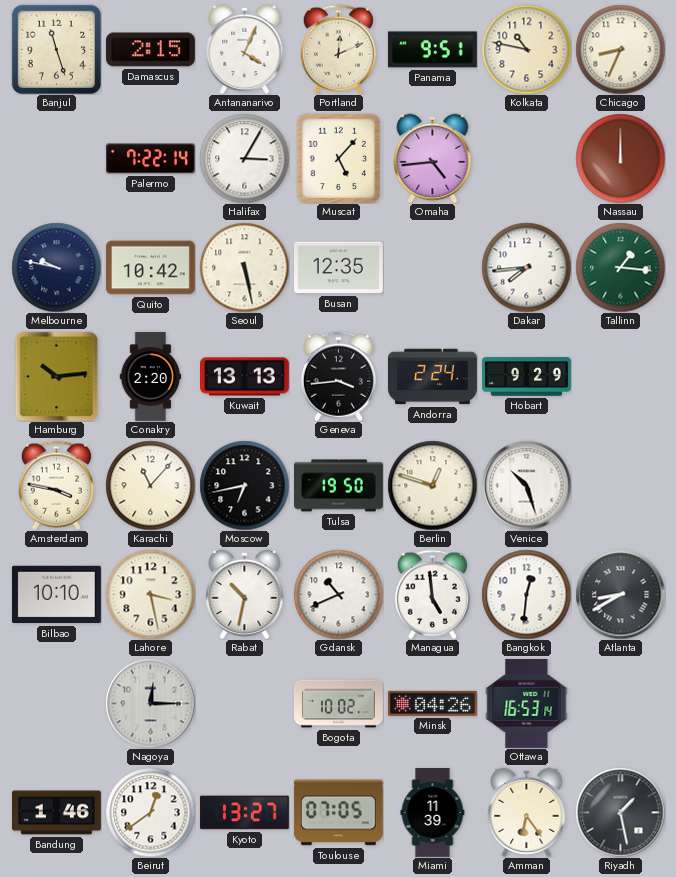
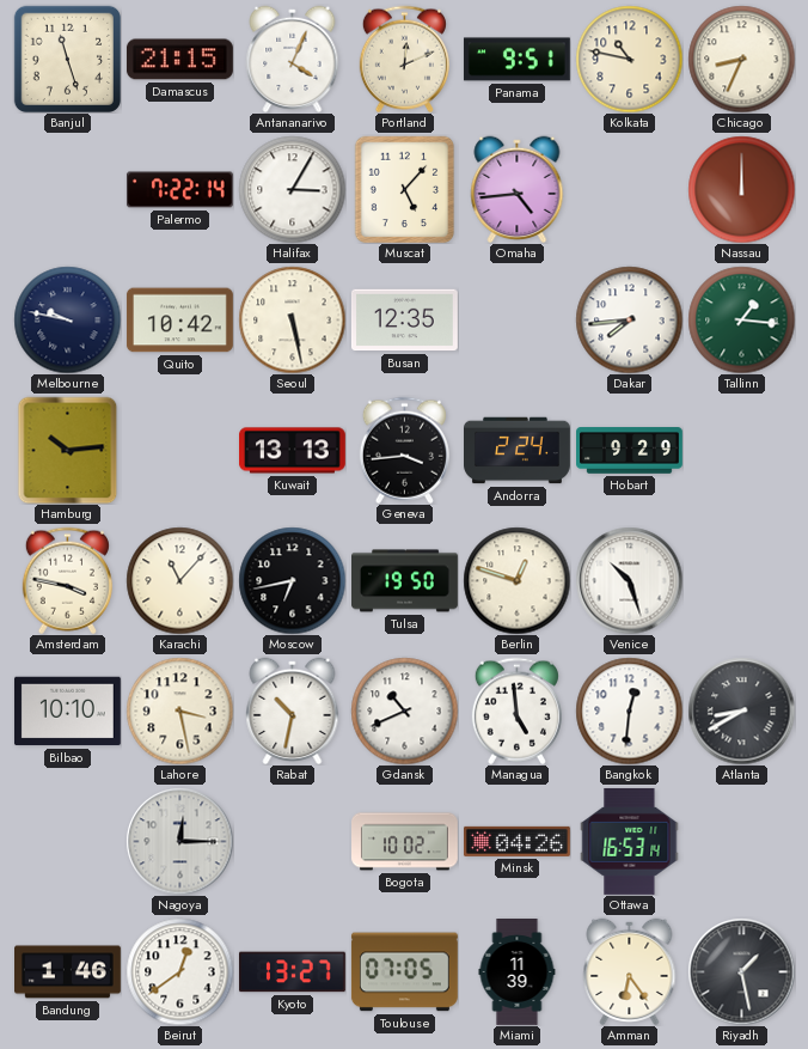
Damascus: 2:15 -> 21:15 (179, 60)
Conakry: 2:20 -> none (151, 377)
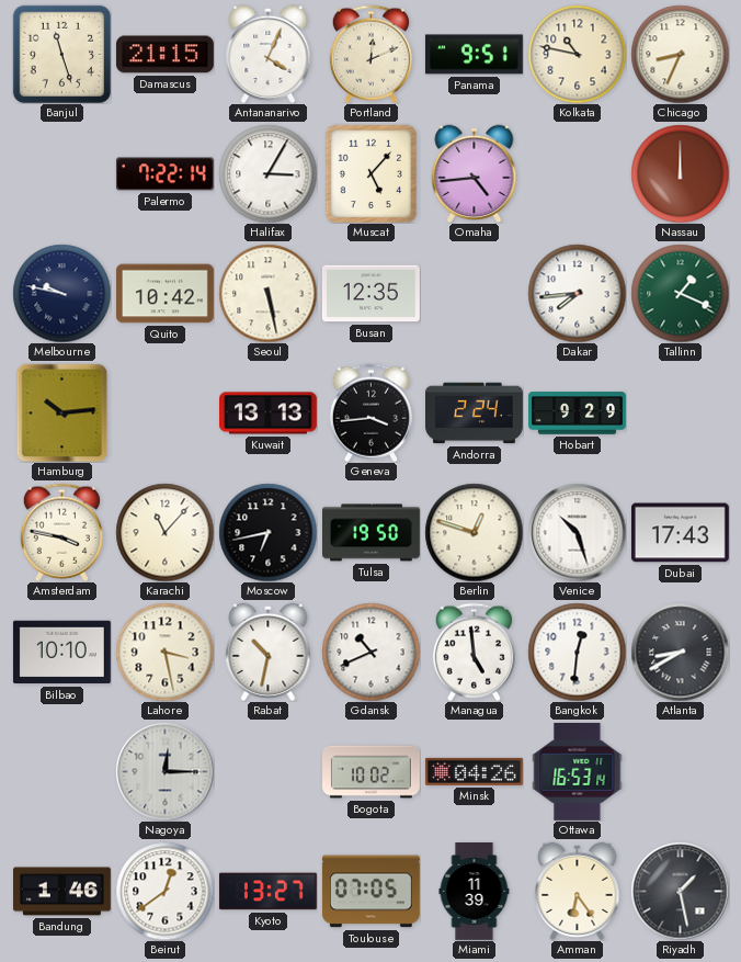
Tallinn: 1:16 -> 1:19 (680, 293)
Dubai: none -> 17:43 (680, 533)
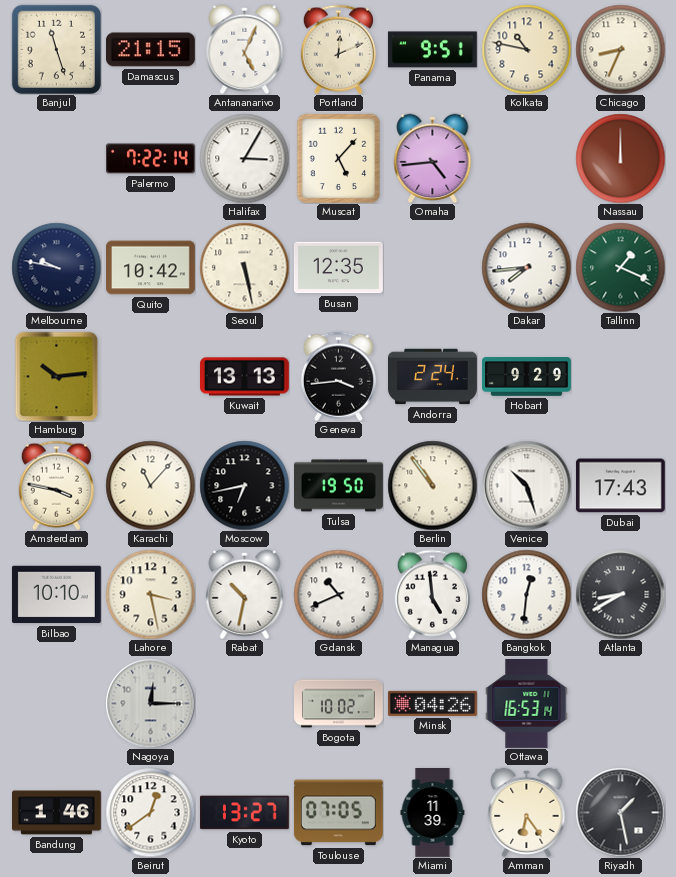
Antananarivo: 4:04 -> 5:04 (245, 49)
Berlin: 12:48 -> 10:54 (432, 485)
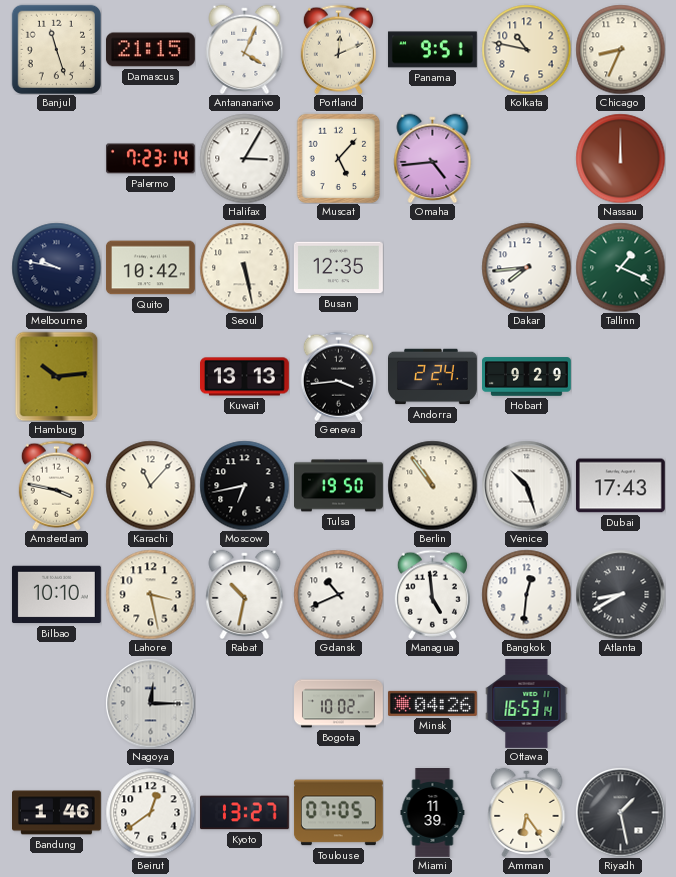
Antananarivo: 5:04 -> 4:04 (245, 49)
Palermo: 7:22 -> 7:23 (150, 159)
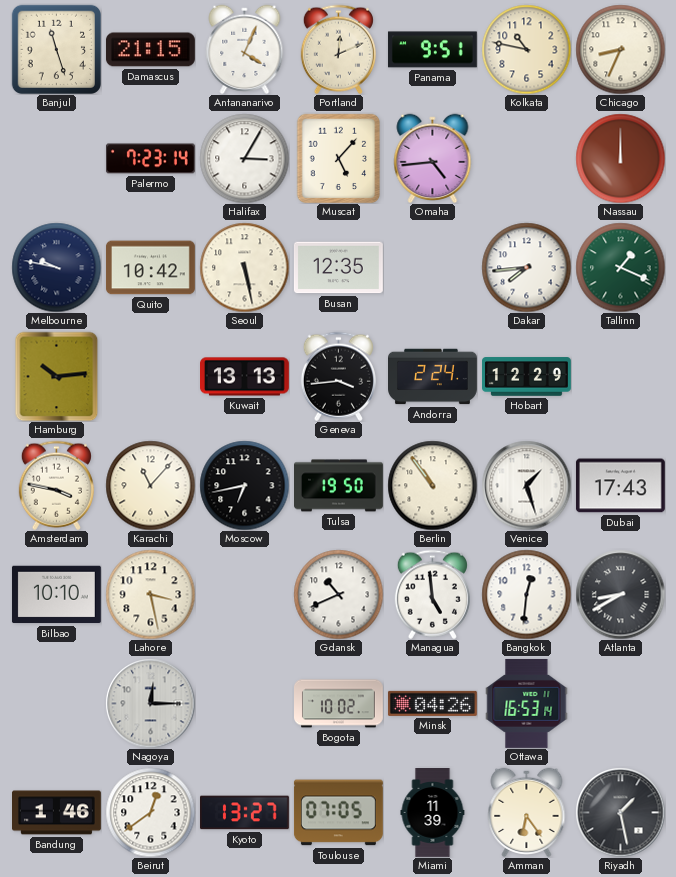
Hobart: 9:29 -> 12:29 (527, 377)
Venice: 10:27 -> 1:27 (526, 485)
Rabat: 10:32 -> none (245, 594)
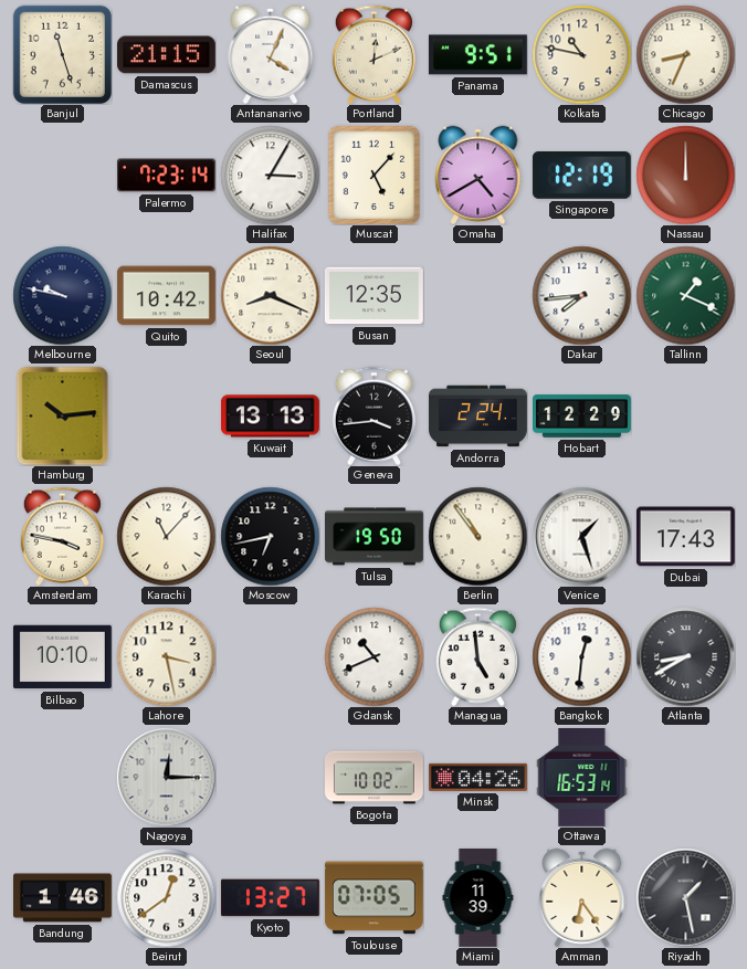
Omaha: 4:44 -> 4:40 (478, 175)
Singapore: none -> 12:19 (581, 175)
Seoul: 5:28 -> 8:19 (270, 295)
